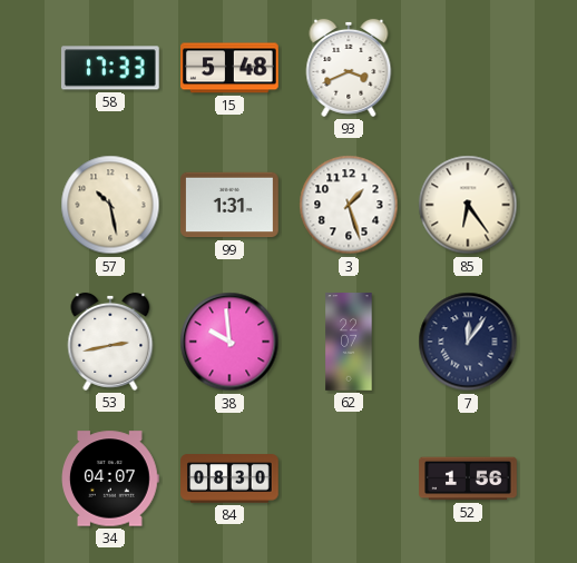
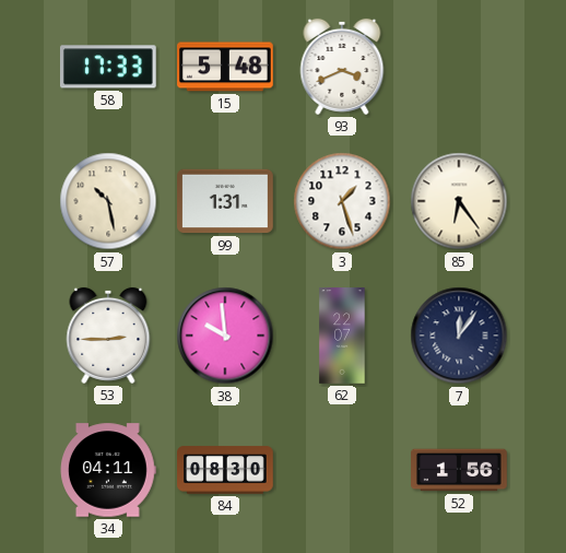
53: 2:43 -> 2:45 (108, 336)
34: 04:07 -> 04:11 (109, 470)
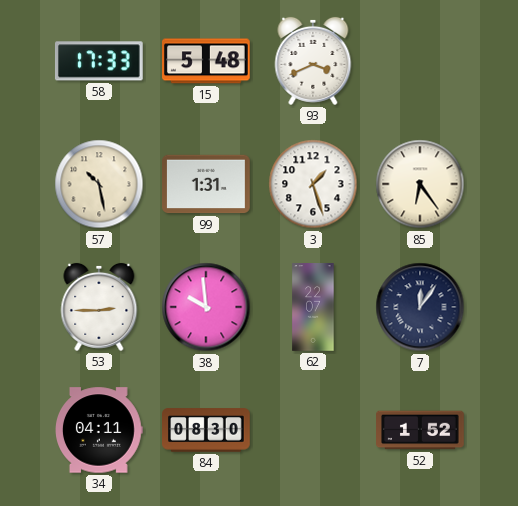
52: 1:56 -> 1:52 (420, 430)
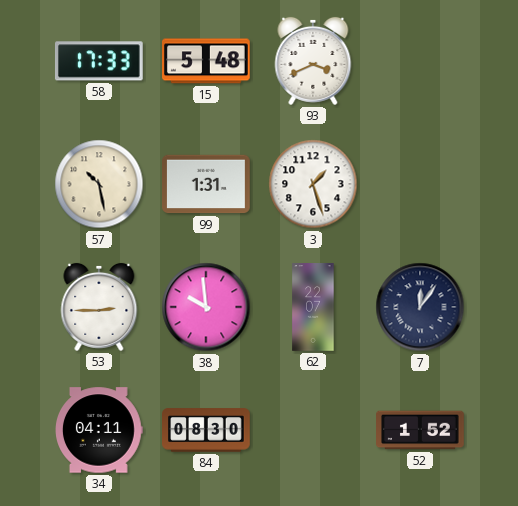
85: 6:24 -> none (420, 184)
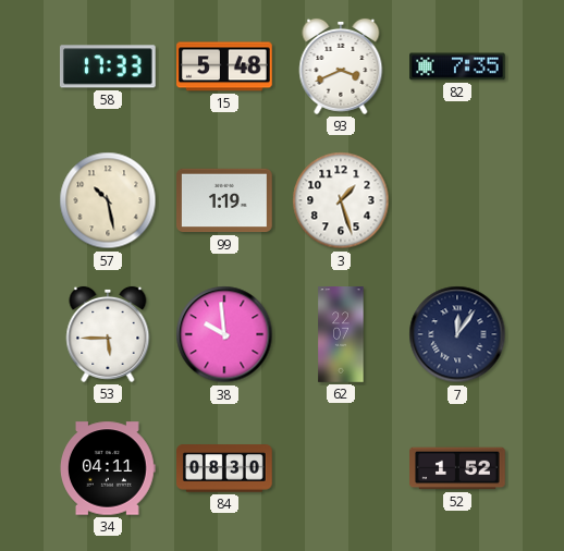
82: none -> 7:35 (458, 66)
99: 1:31 -> 1:19 (225, 200)
53: 2:45 -> 5:45 (108, 334)
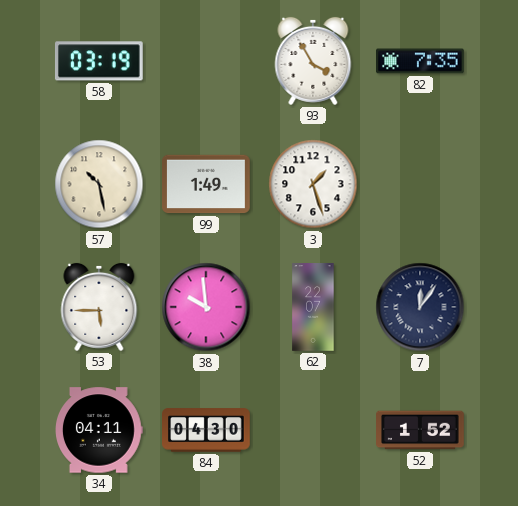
58: 17:33 -> 03:19 (99, 61)
15: 5:48 -> none (225, 66)
93: 3:41 -> 3:55 (313, 61)
99: 1:19 -> 1:49 (207, 184)
84: 08:30 -> 04:30 (207, 430)
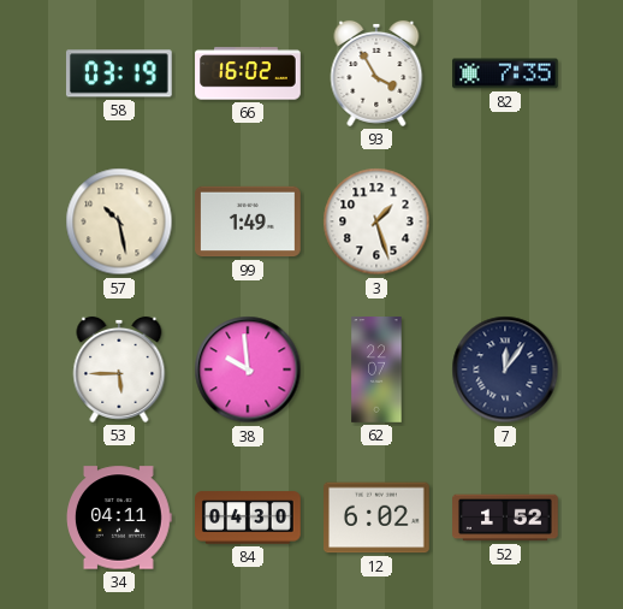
66: none -> 16:02 (248, 73)
12: none -> 6:02 (378, 518)
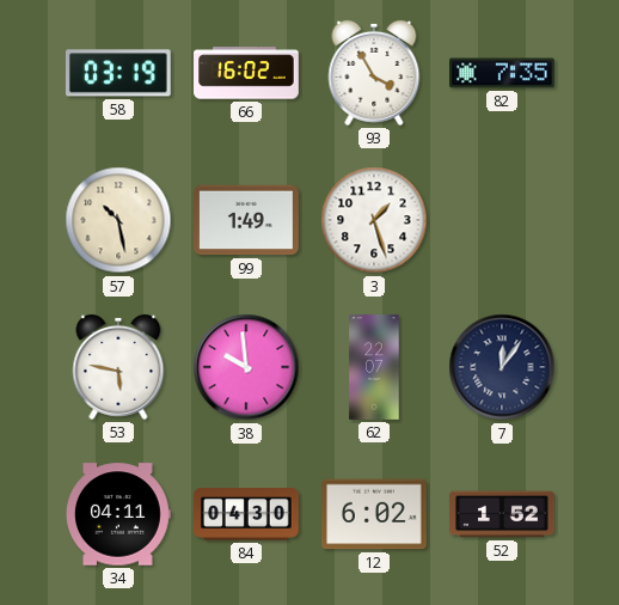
53: 5:45 -> 5:47 (118, 367)
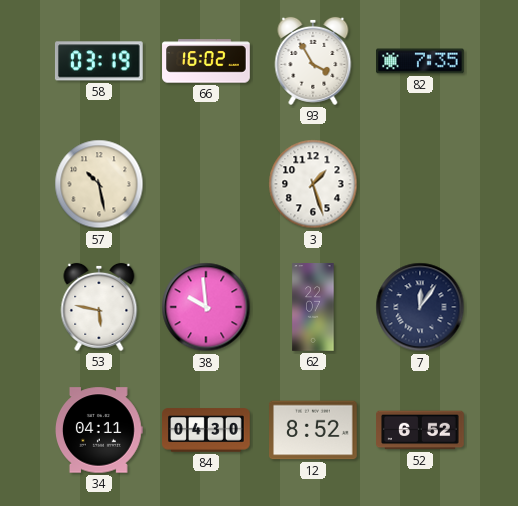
99: 1:49 -> none (247, 220)
12: 6:02 -> 8:52 (314, 430)
52: 1:52 -> 6:52 (420, 430)
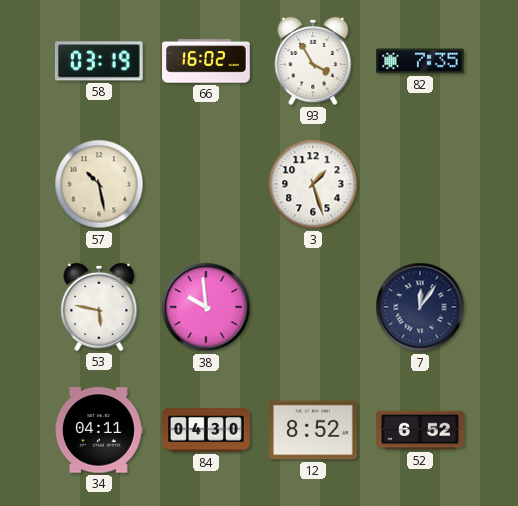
62: 22:07 -> none (313, 307)
